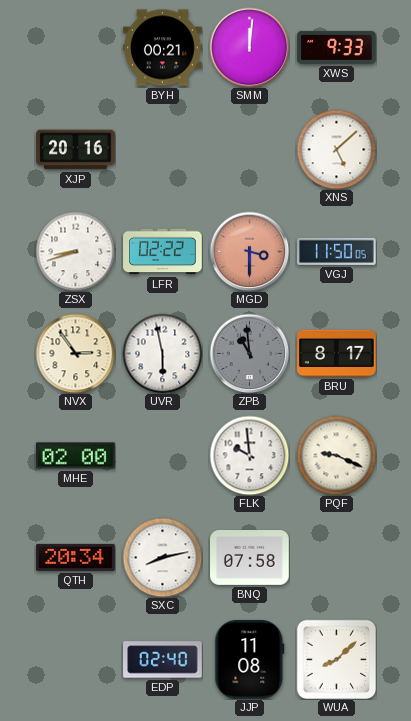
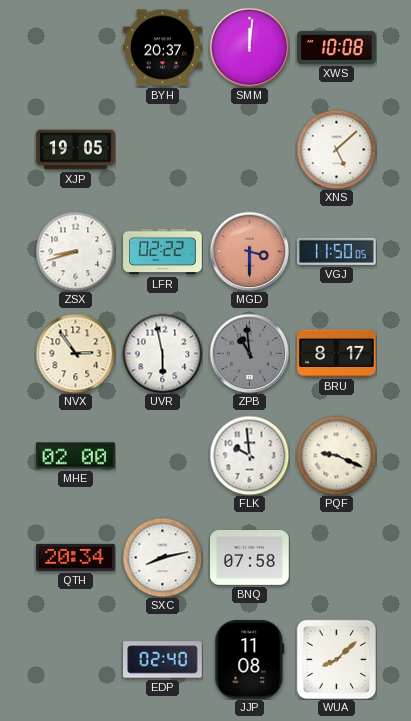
BYH: 00:21 -> 20:37 (163, 48)
XWS: 9:33 -> 10:08 (337, 47)
XJP: 20:16 -> 19:05 (76, 150)
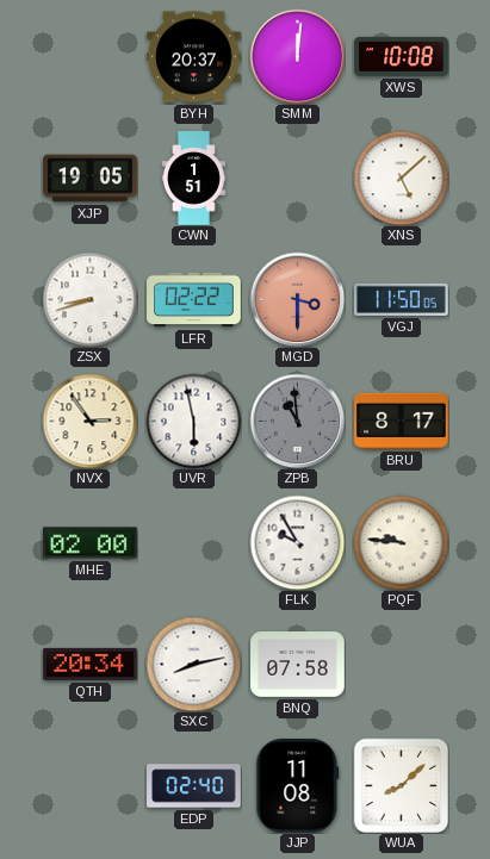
CWN: none -> 1:51 (194, 179)
FLK: 9:59 -> 9:55 (297, 542)
PQF: 9:19 -> 9:46 (401, 542)
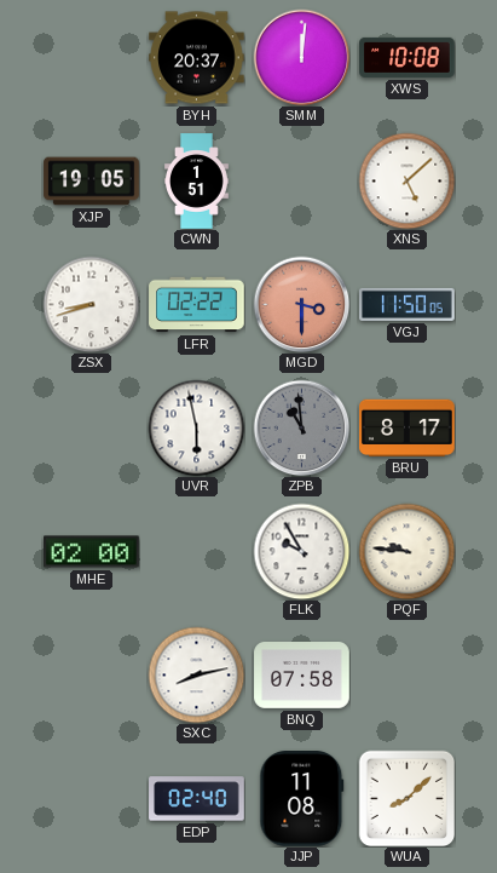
NVX: 2:54 -> none (89, 421)
QTH: 20:34 -> none (91, 664)
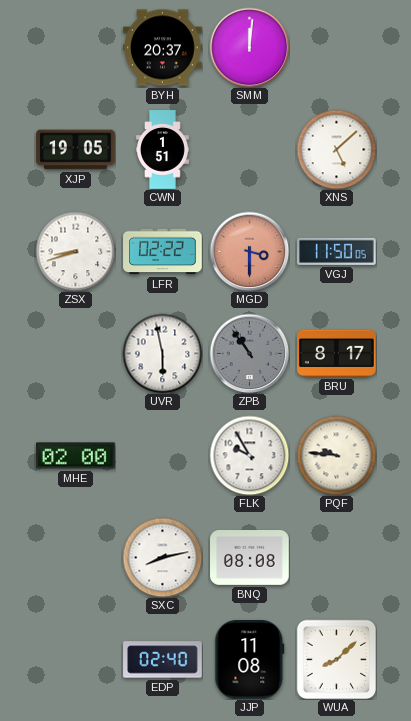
XWS: 10:08 -> none (408, 57)
ZPB: 10:59 -> 10:54 (249, 353)
BNQ: 07:58 -> 08:08 (250, 558)
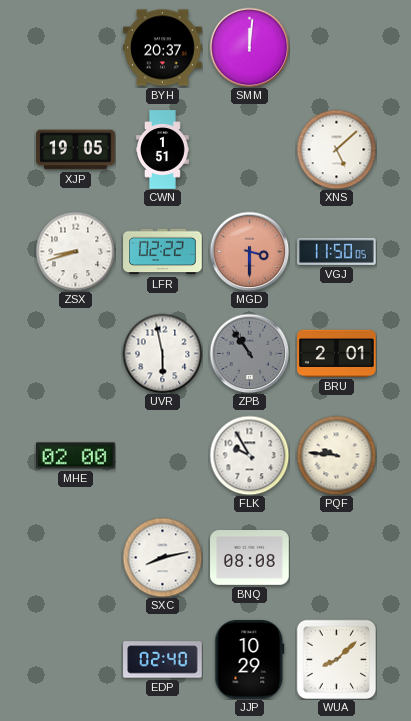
BRU: 8:17 -> 2:01 (337, 353)
JJP: 11:08 -> 10:29 (250, 660)
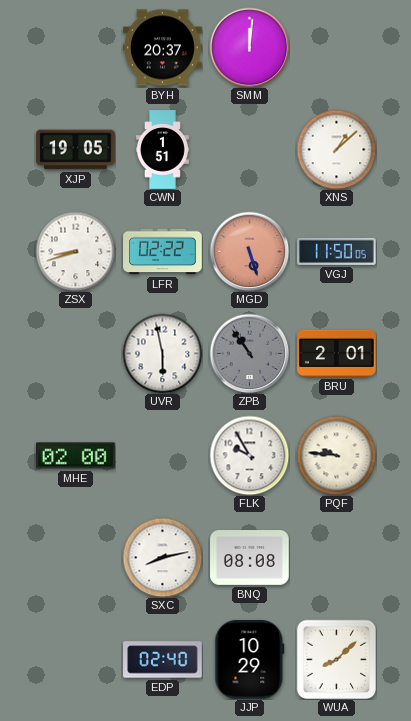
XNS: 5:08 -> 1:08 (336, 149)
MGD: 3:30 -> 5:27 (249, 251)
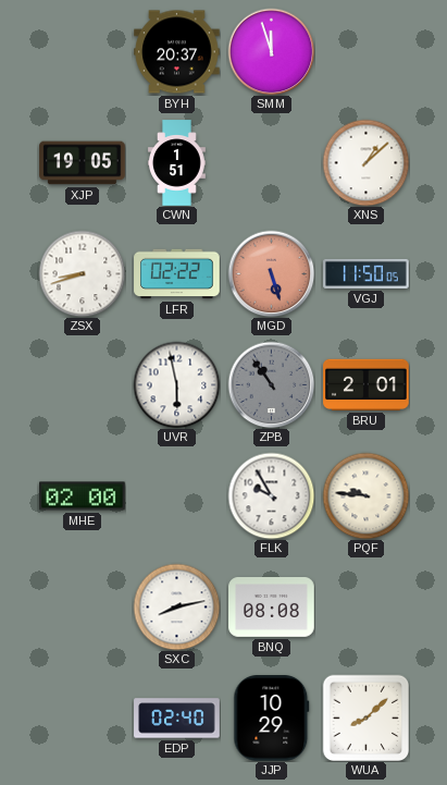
SMM: 12:01 -> 11:57 (271, 51)
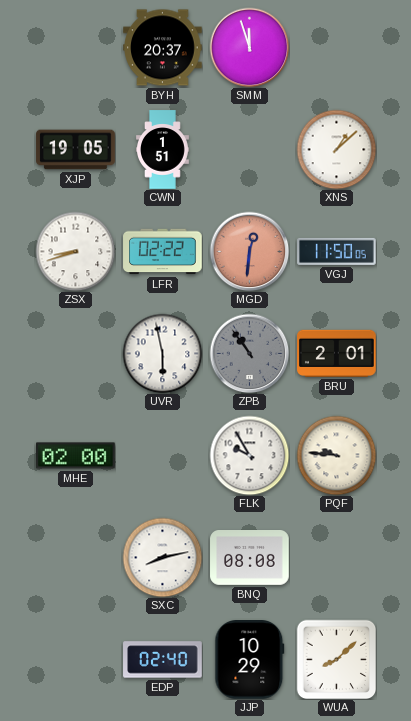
MGD: 5:27 -> 12:31 (249, 251)
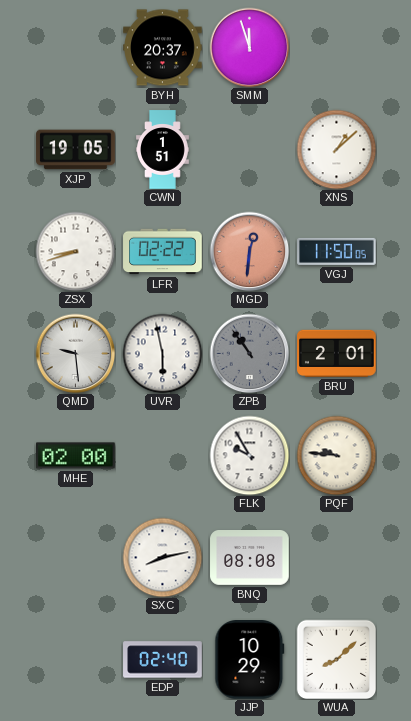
QMD: none -> 9:29 (75, 353)
